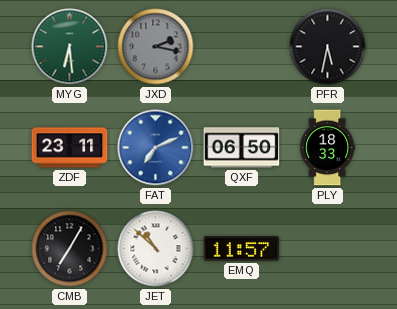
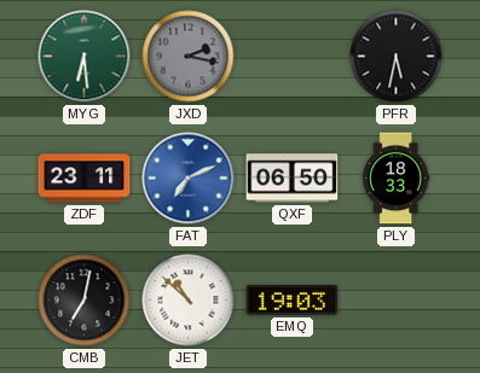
CMB: 7:05 -> 7:02 (85, 301)
EMQ: 11:57 -> 19:03 (293, 299)
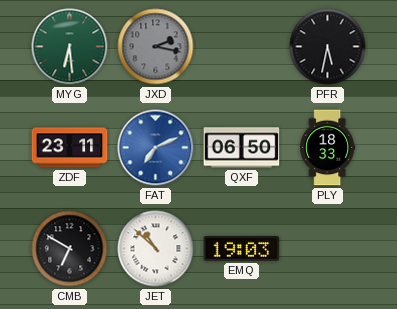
CMB: 7:02 -> 6:50 (70, 249)
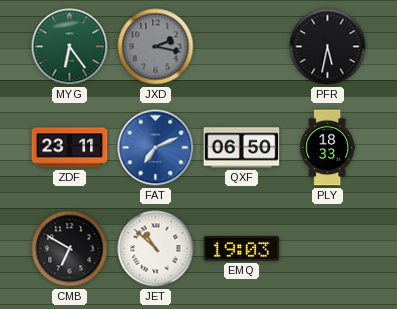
MYG: 6:29 -> 6:24 (70, 47)
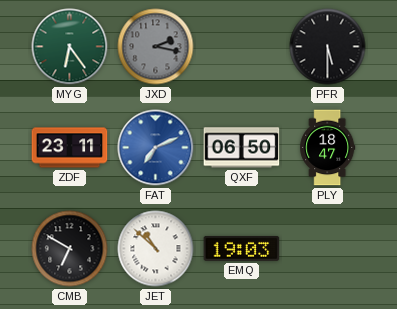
PFR: 5:32 -> 5:30 (328, 47)
PLY: 18:33 -> 18:47 (328, 148)
